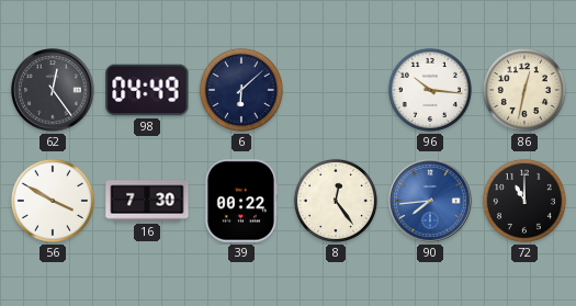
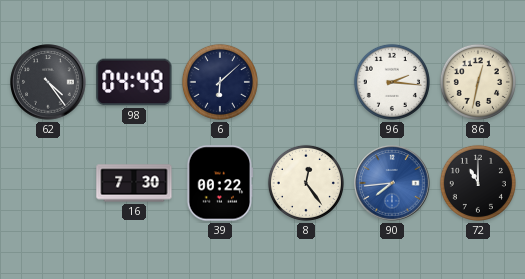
62: 12:24 -> 4:24 (48, 82)
96: 10:16 -> 2:16 (392, 82)
56: 3:50 -> none (53, 201)
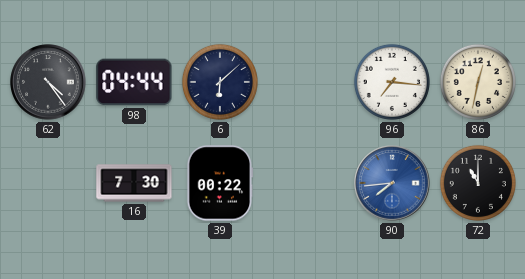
98: 04:49 -> 04:44 (134, 82)
96: 2:16 -> 7:16 (392, 82)
8: 12:24 -> none (306, 183)
